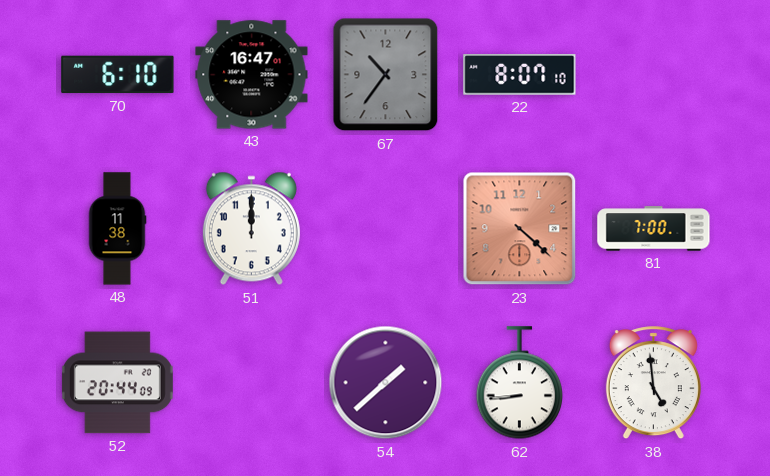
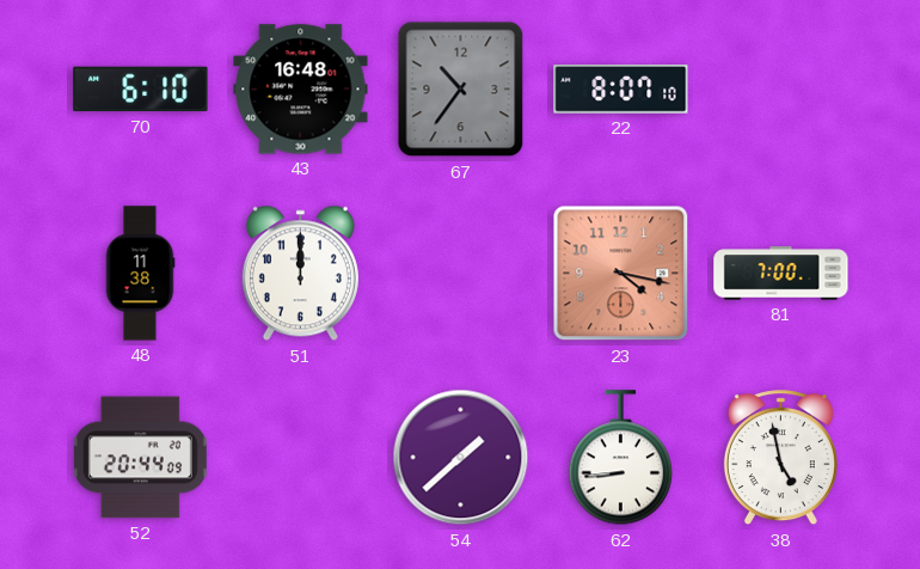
43: 16:47 -> 16:48 (301, 90)
23: 4:22 -> 4:17 (621, 274)
38: 4:59 -> 4:58 (780, 458)
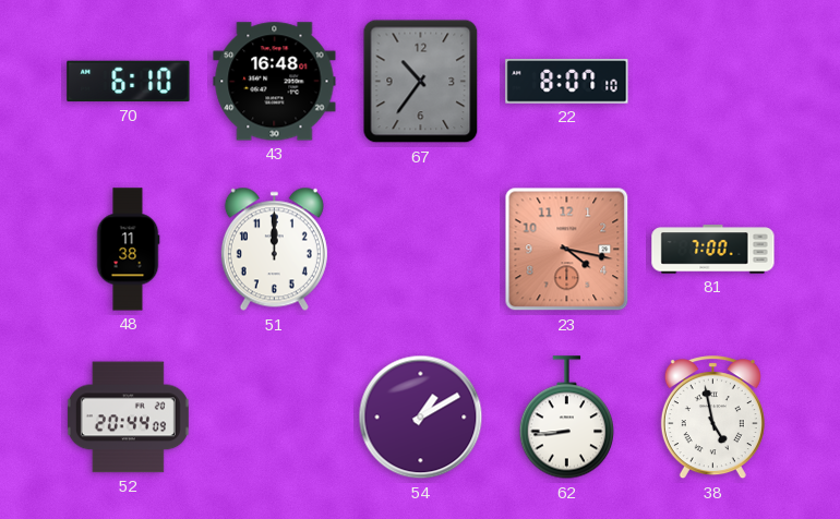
54: 1:38 -> 1:10 (421, 418)
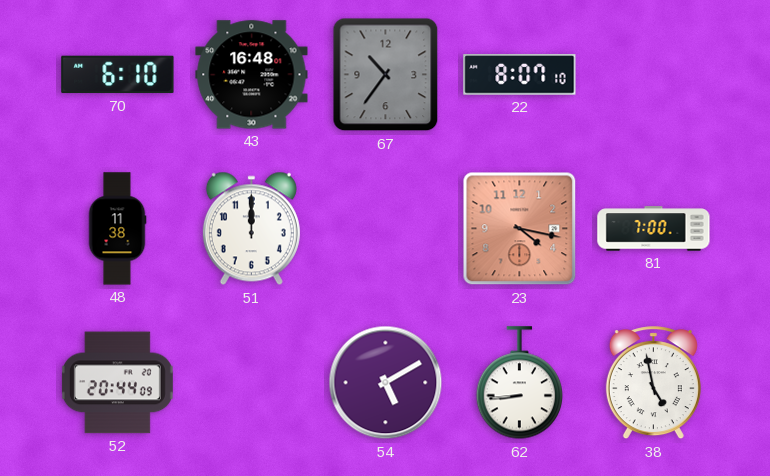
54: 1:10 -> 5:10 (386, 383)
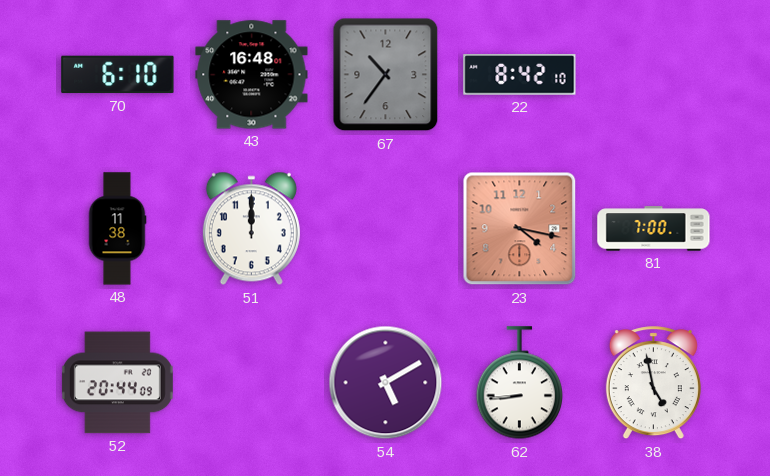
22: 8:07 -> 8:42 (520, 75)
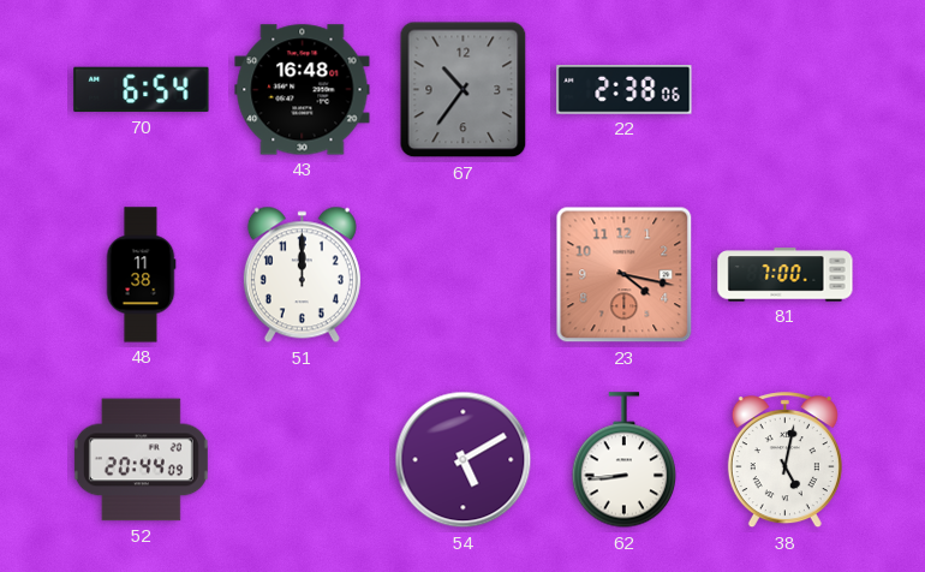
70: 6:10 -> 6:54 (142, 90)
22: 8:42 -> 2:38 (625, 90)
38: 4:58 -> 5:02 (784, 460)
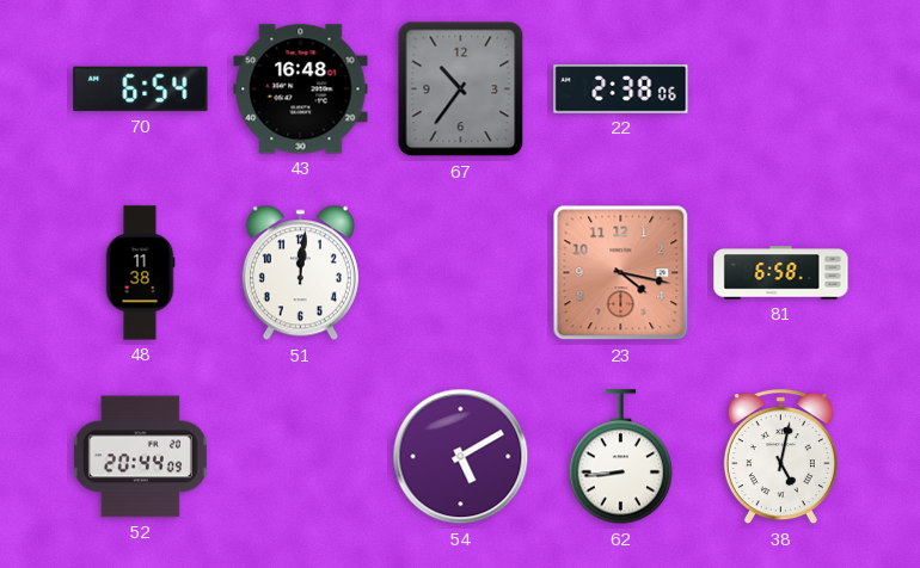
51: 12:00 -> 12:01 (300, 273)
81: 7:00 -> 6:58 (781, 273)
